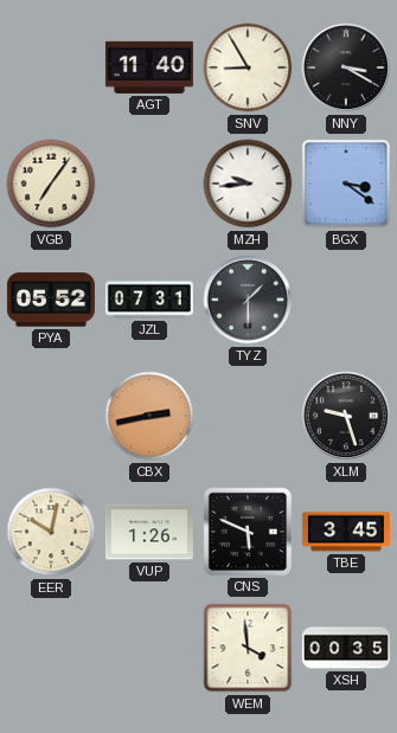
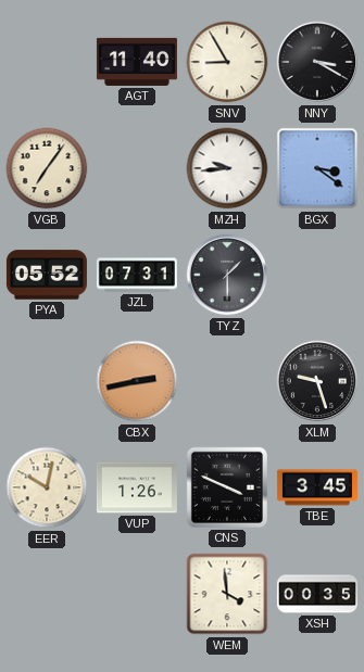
CNS: 5:49 -> 3:49 (227, 487)
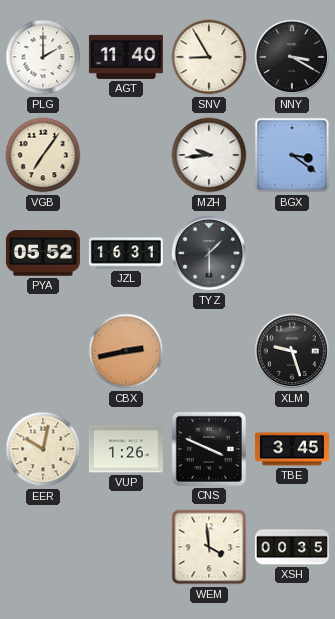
PLG: none -> 2:00 (43, 57)
JZL: 07:31 -> 16:31 (126, 253)
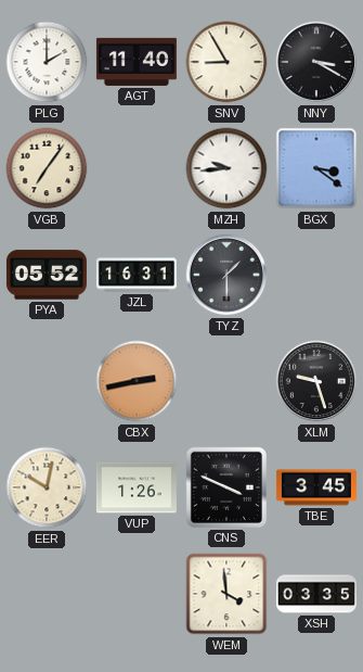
XSH: 00:35 -> 03:35 (316, 594)
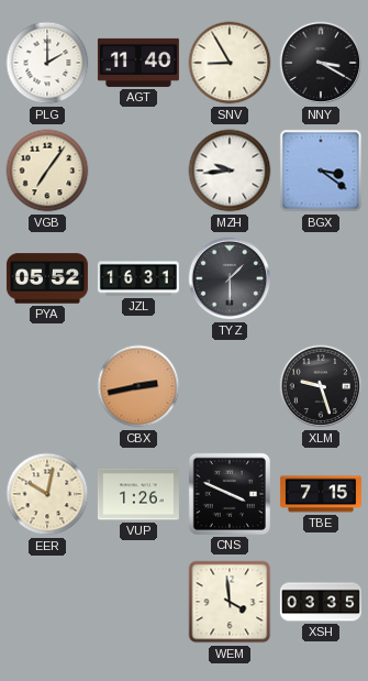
TBE: 3:45 -> 7:15 (321, 494)
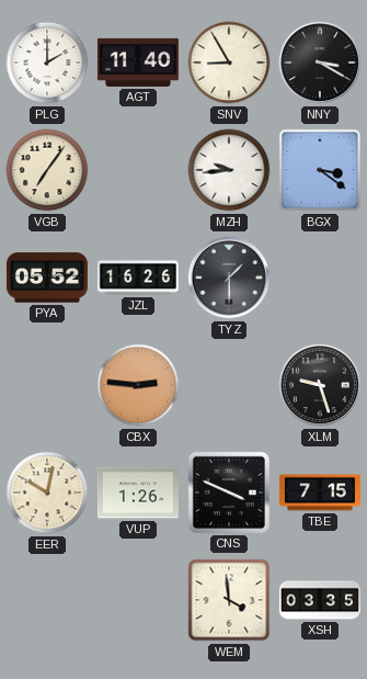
JZL: 16:31 -> 16:26 (138, 278)
CBX: 2:43 -> 2:46 (138, 385)
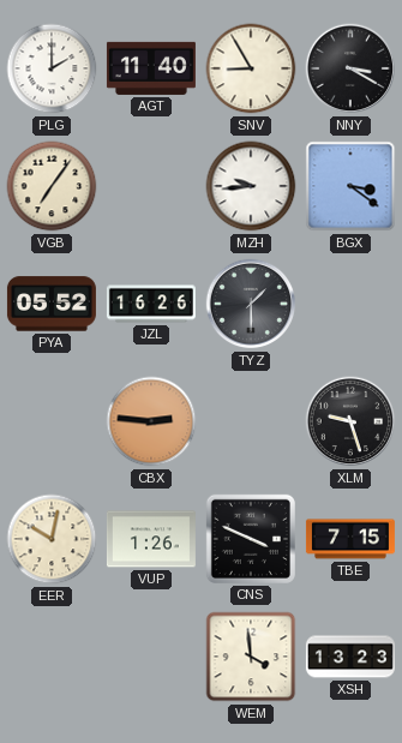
XSH: 03:35 -> 13:23 (350, 657)
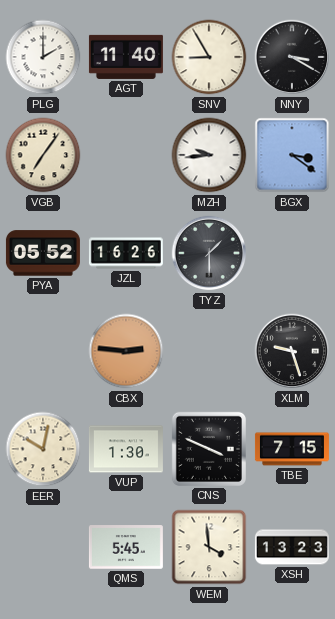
VUP: 1:26 -> 1:30 (126, 449)
QMS: none -> 5:45 (126, 547)
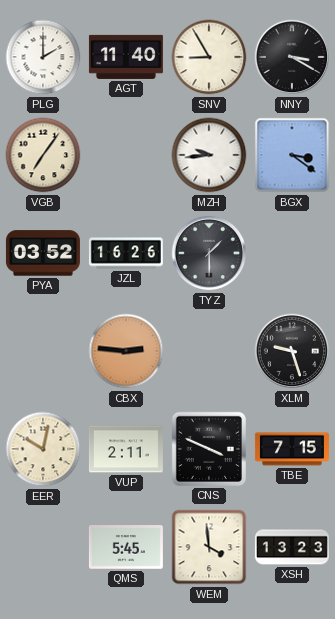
PYA: 05:52 -> 03:52 (43, 253)
VUP: 1:30 -> 2:11 (126, 449)
